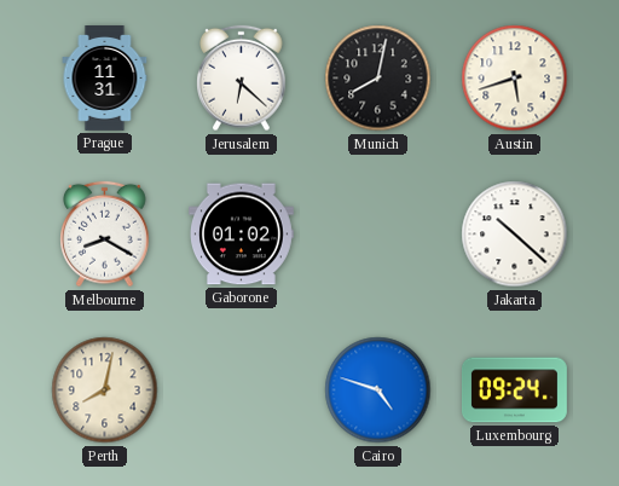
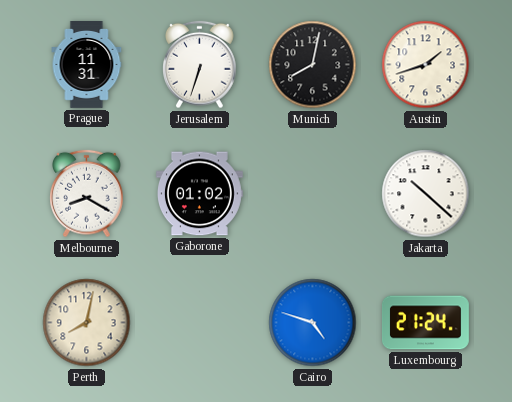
Jerusalem: 6:22 -> 6:33 (200, 65)
Austin: 5:42 -> 1:42 (426, 65)
Luxembourg: 09:24 -> 21:24 (426, 323)
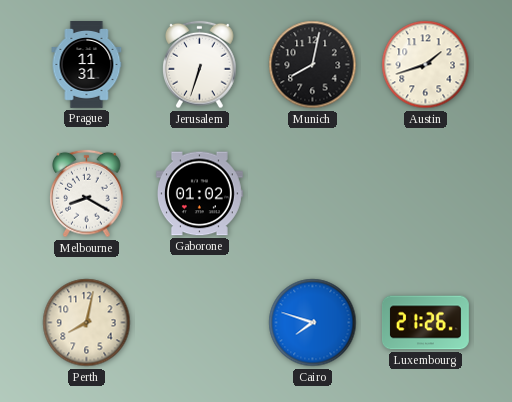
Jakarta: 10:22 -> none (426, 194)
Cairo: 4:48 -> 7:48 (313, 323)
Luxembourg: 21:24 -> 21:26 (426, 323)
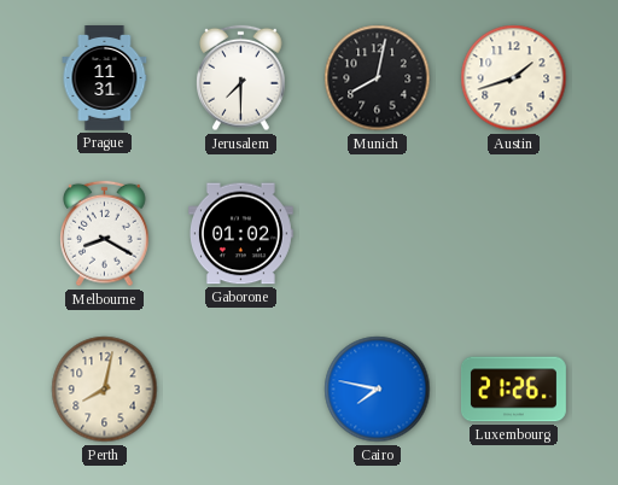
Jerusalem: 6:33 -> 7:30 (241, 78)
Cairo: 7:48 -> 7:47 (378, 390)
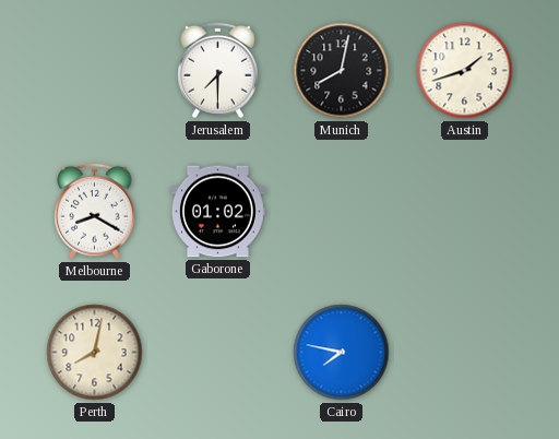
Prague: 11:31 -> none (105, 78)
Luxembourg: 21:26 -> none (514, 390)
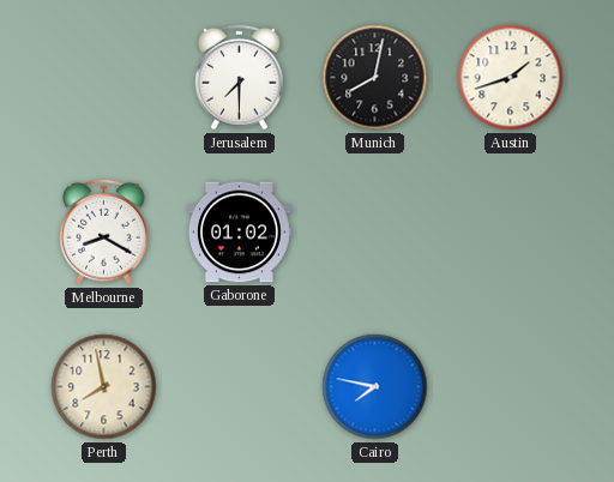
Perth: 8:02 -> 7:58 (104, 387)
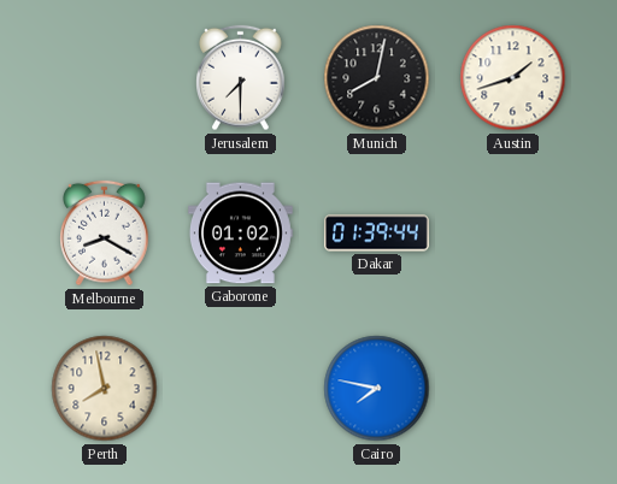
Dakar: none -> 01:39 (376, 234)
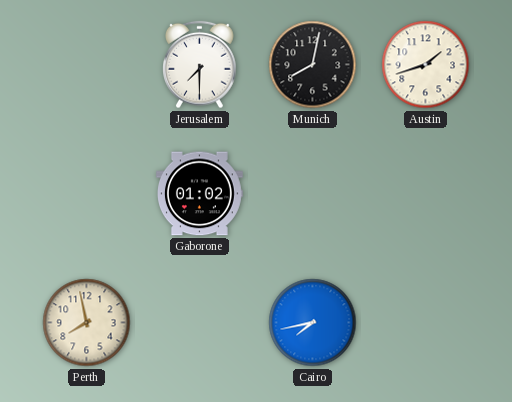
Melbourne: 8:20 -> none (105, 234)
Dakar: 01:39 -> none (376, 234)
Cairo: 7:47 -> 7:43 (313, 323)
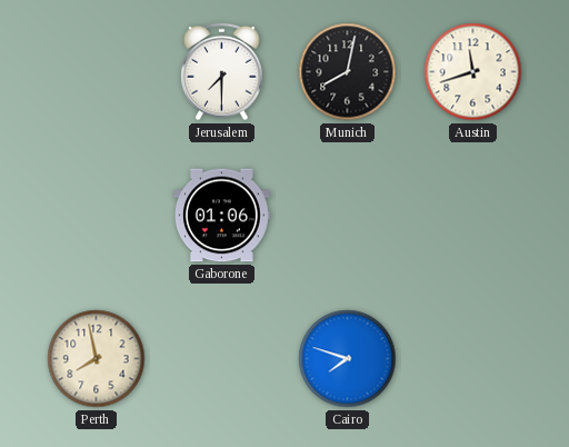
Austin: 1:42 -> 11:42 (473, 72)
Gaborone: 01:02 -> 01:06 (221, 216)
Cairo: 7:43 -> 7:48 (348, 359)
